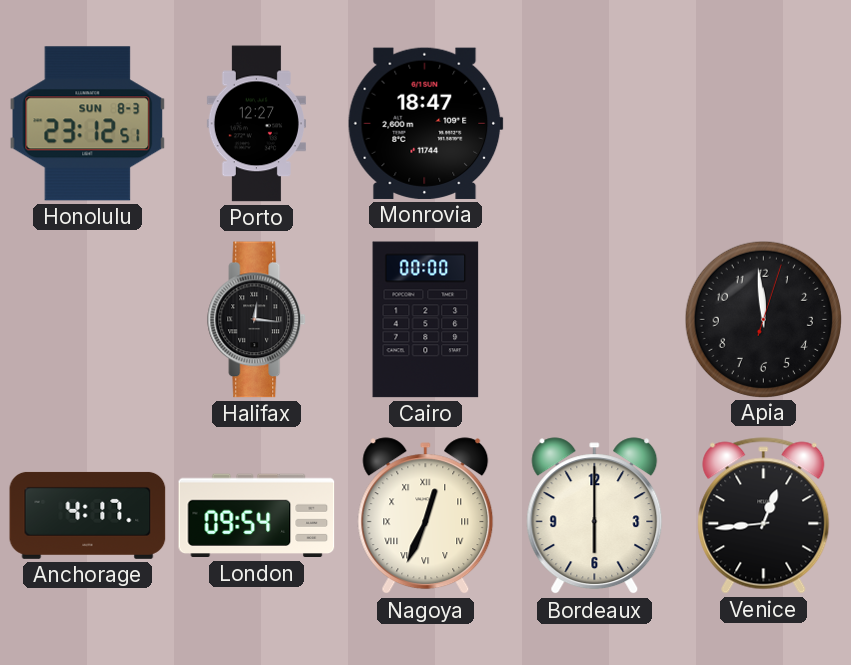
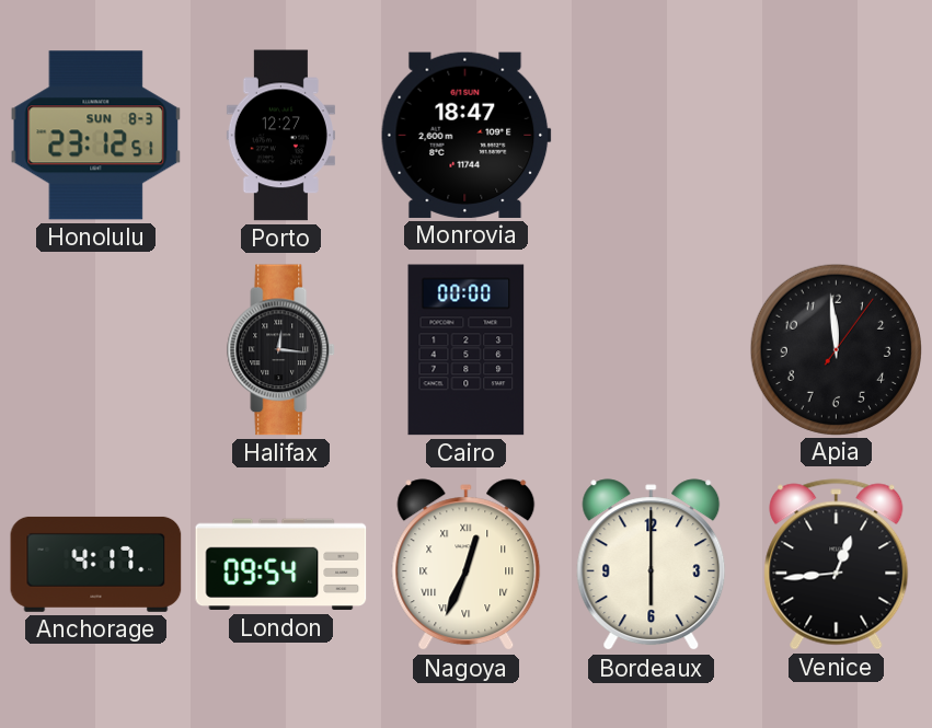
Apia: 11:59:03 -> 11:59:06 (836, 349)
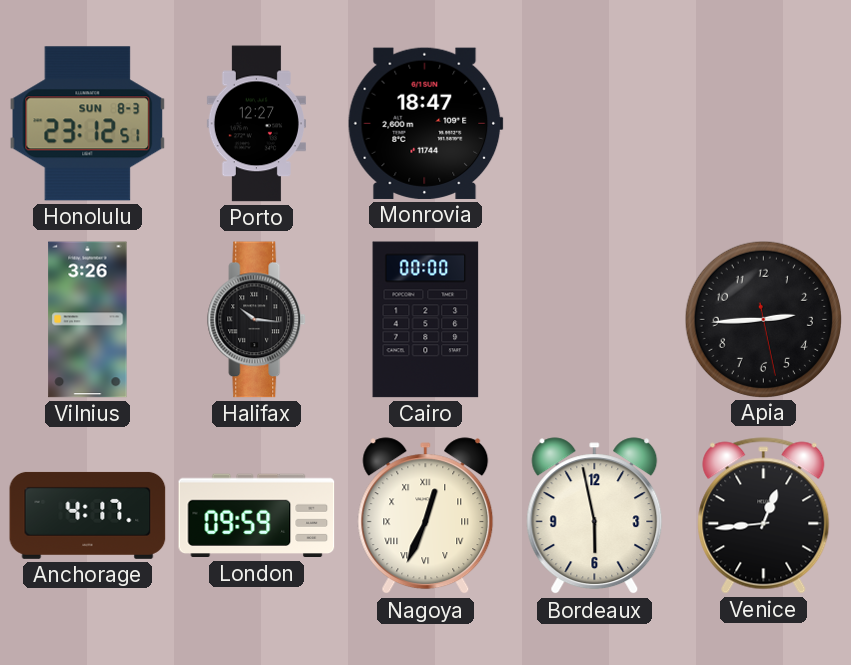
Vilnius: none -> 3:26 (88, 320)
Halifax: 12:16 -> 10:16 (257, 320)
Apia: 11:59 -> 2:44 (763, 319)
London: 09:54 -> 09:59 (257, 516)
Bordeaux: 6:00 -> 5:58 (595, 516)
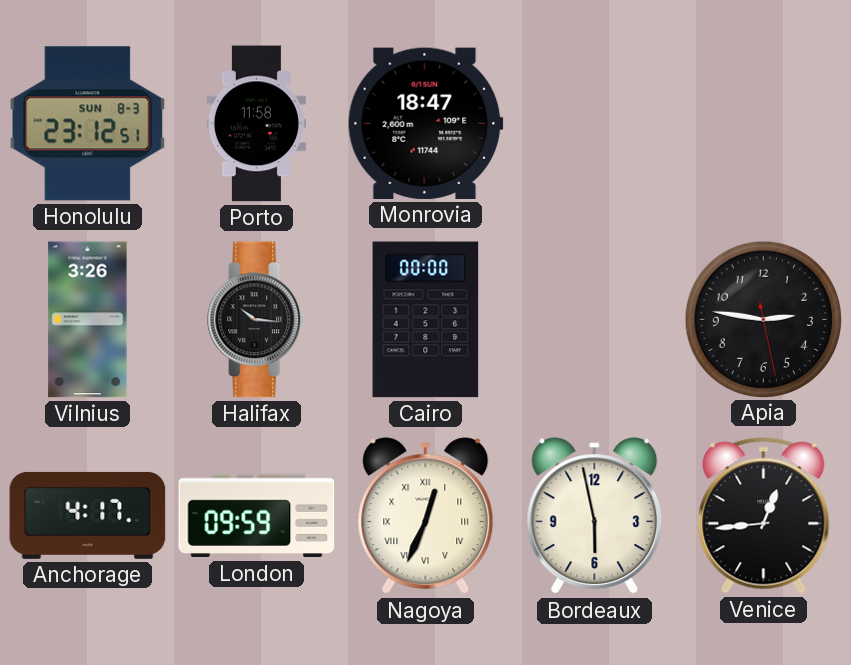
Porto: 12:27 -> 11:58 (256, 124)
Apia: 2:44 -> 2:46 (763, 319)
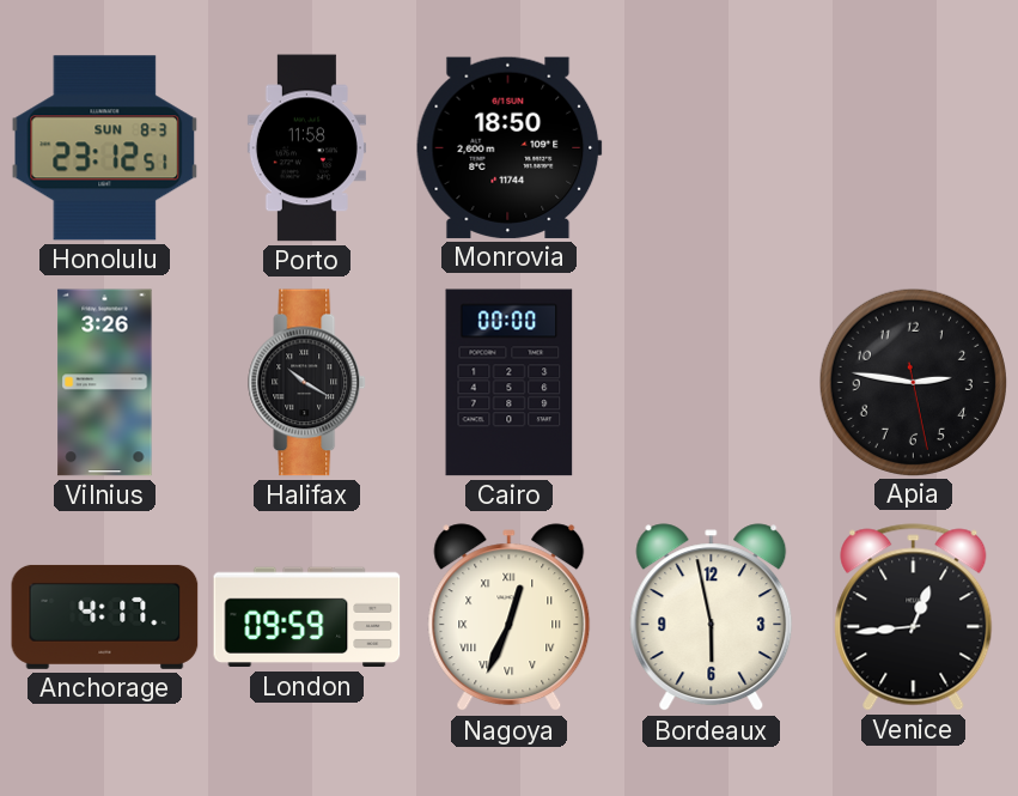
Monrovia: 18:47 -> 18:50 (508, 147)
Halifax: 10:16 -> 10:20 (307, 383)
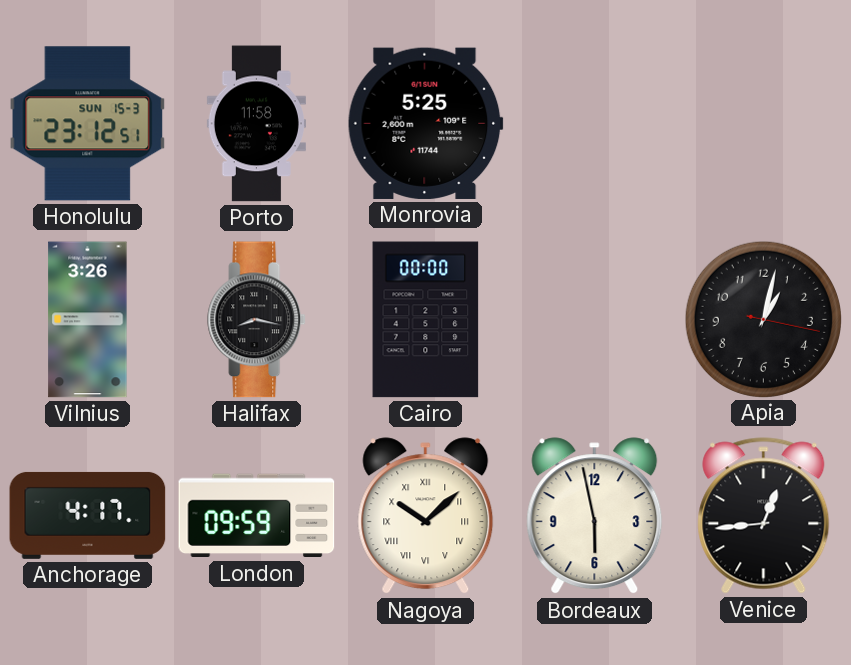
Honolulu date: SUN 8-3 -> SUN 15-3 (88, 124)
Monrovia: 18:50 -> 5:25 (425, 123)
Halifax: 10:20 -> 8:17 (257, 320)
Apia: 2:46 -> 1:02 (763, 319)
Nagoya: 12:34 -> 10:08 (426, 516)
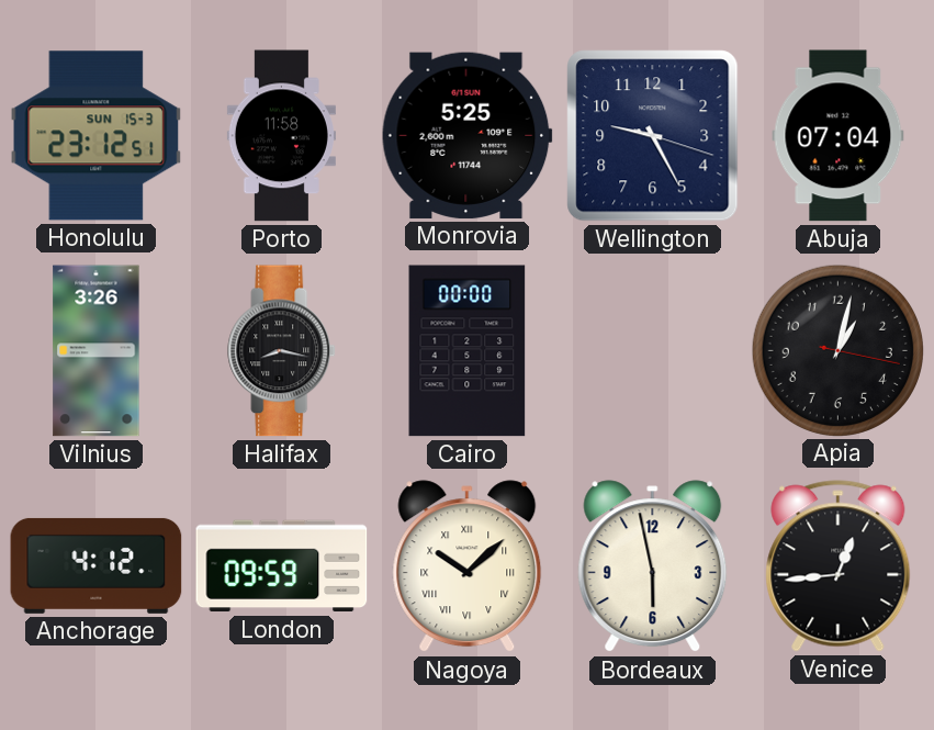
Wellington: none -> 9:25 (653, 136)
Abuja: none -> 07:04 (839, 136)
Anchorage: 4:17 -> 4:12 (97, 565)
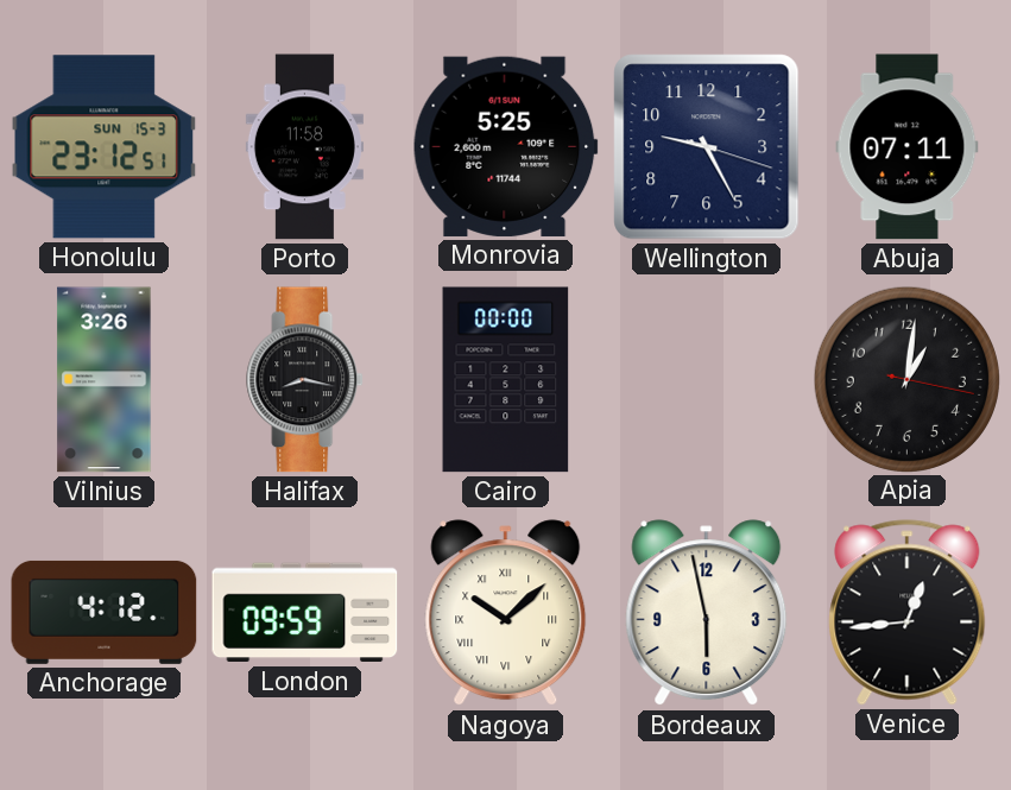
Abuja: 07:04 -> 07:11 (908, 147)
Apia: 1:02 -> 1:01 (906, 379)
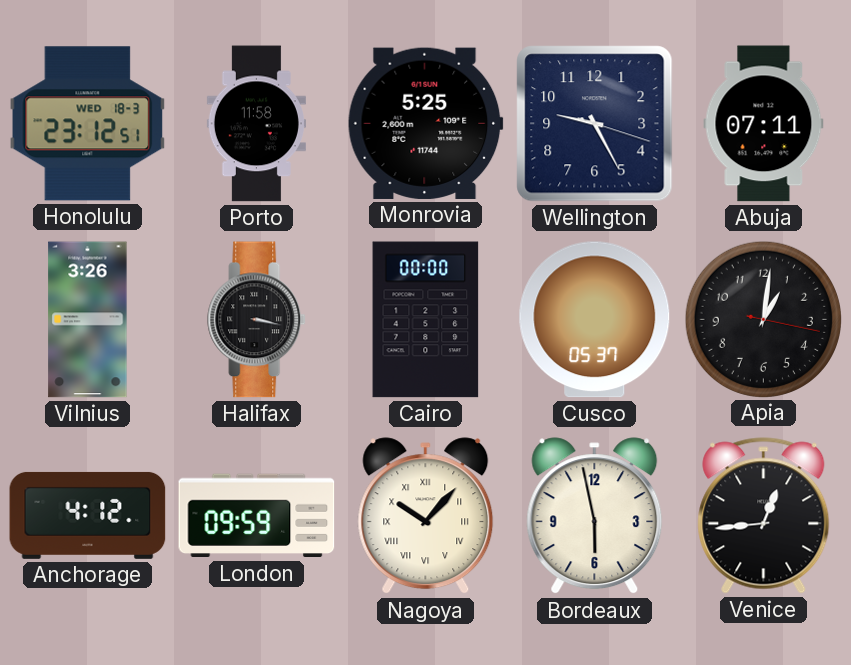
Honolulu date: SUN 15-3 -> WED 18-3 (88, 124)
Halifax: 8:17 -> 3:17 (257, 320)
Cusco: none -> 05:37 (595, 320)
Nagoya: 10:08 -> 10:07 (426, 516)
